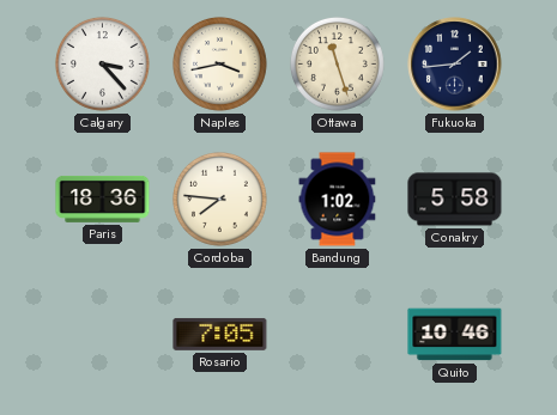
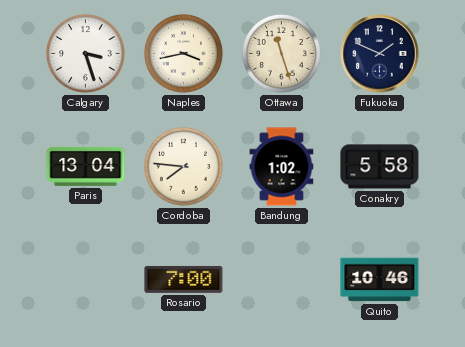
Calgary: 3:23 -> 3:27 (85, 53)
Fukuoka: 1:44 -> 1:49 (380, 54)
Paris: 18:36 -> 13:04 (86, 166)
Rosario: 7:05 -> 7:00 (184, 279)
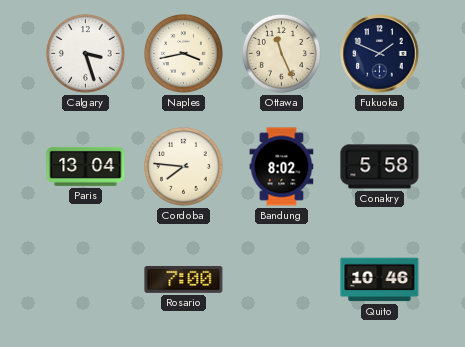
Ottawa: 11:27 -> 11:26 (281, 53)
Bandung: 1:02 -> 8:02 (282, 167)
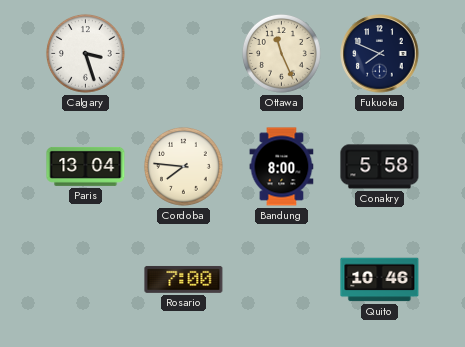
Naples: 3:43 -> none (183, 53)
Fukuoka: 1:49 -> 7:49 (380, 54)
Bandung: 8:02 -> 8:00 (282, 167)
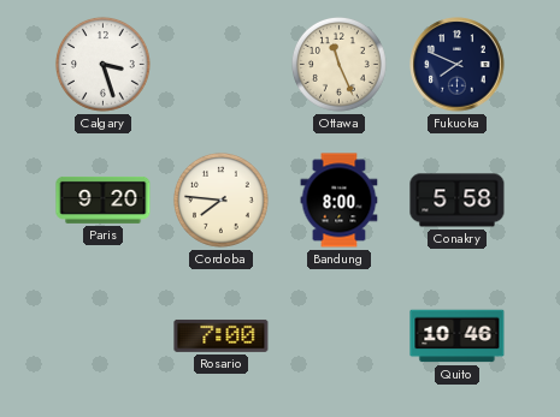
Paris: 13:04 -> 9:20 (104, 199)
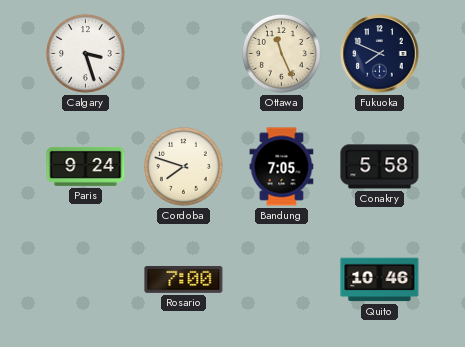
Paris: 9:20 -> 9:24 (86, 166)
Cordoba: 7:46 -> 7:48 (183, 166)
Bandung: 8:00 -> 7:05 (282, 167)
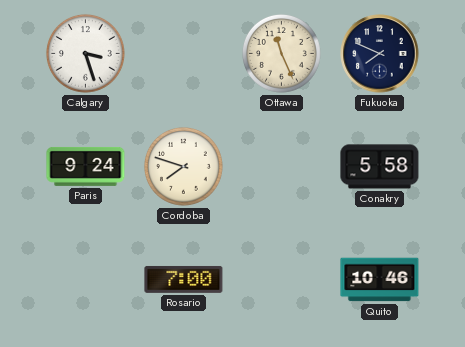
Bandung: 7:05 -> none (282, 167)
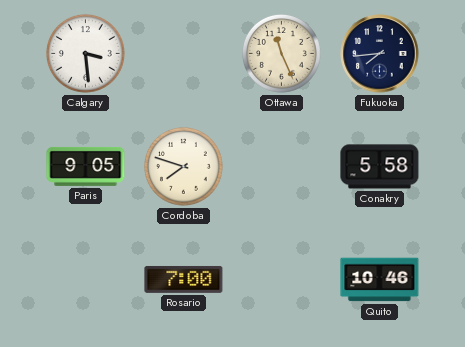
Calgary: 3:27 -> 3:29 (85, 53)
Fukuoka: 7:49 -> 7:44 (380, 54)
Paris: 9:24 -> 9:05 (86, 166)
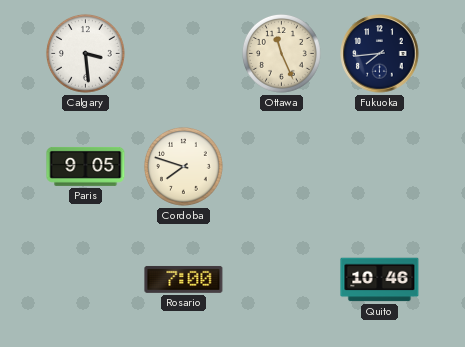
Conakry: 5:58 -> none (380, 167)
